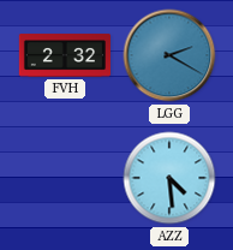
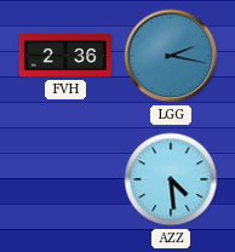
FVH: 2:32 -> 2:36 (64, 56)
LGG: 2:20 -> 2:17 (171, 56)
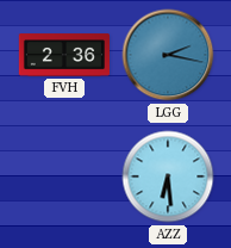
AZZ: 4:29 -> 6:29 (168, 176)
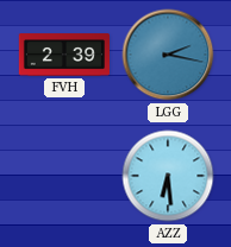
FVH: 2:36 -> 2:39 (63, 55)
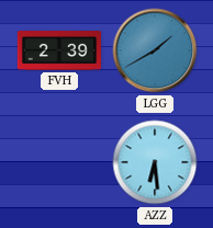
LGG: 2:17 -> 1:40 (155, 50)
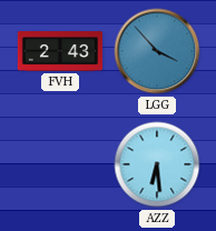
FVH: 2:39 -> 2:43 (59, 51)
LGG: 1:40 -> 3:53 (157, 51)
